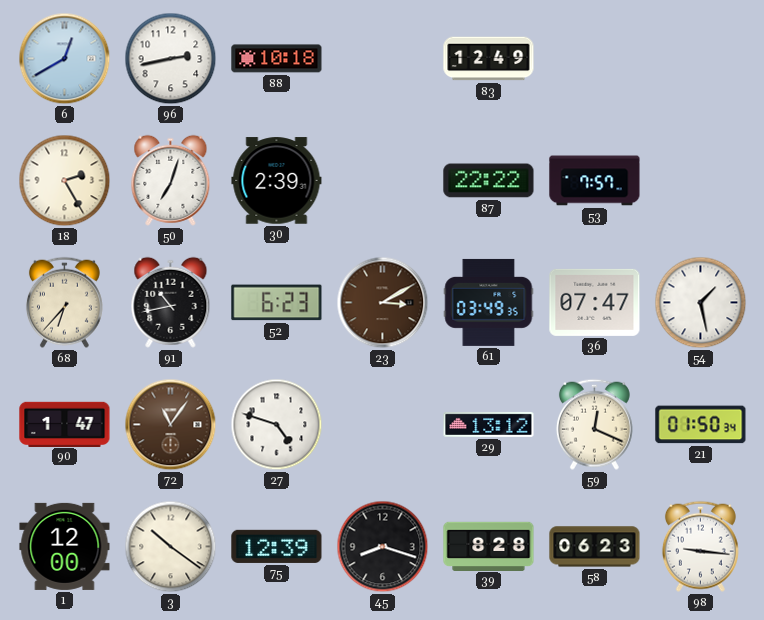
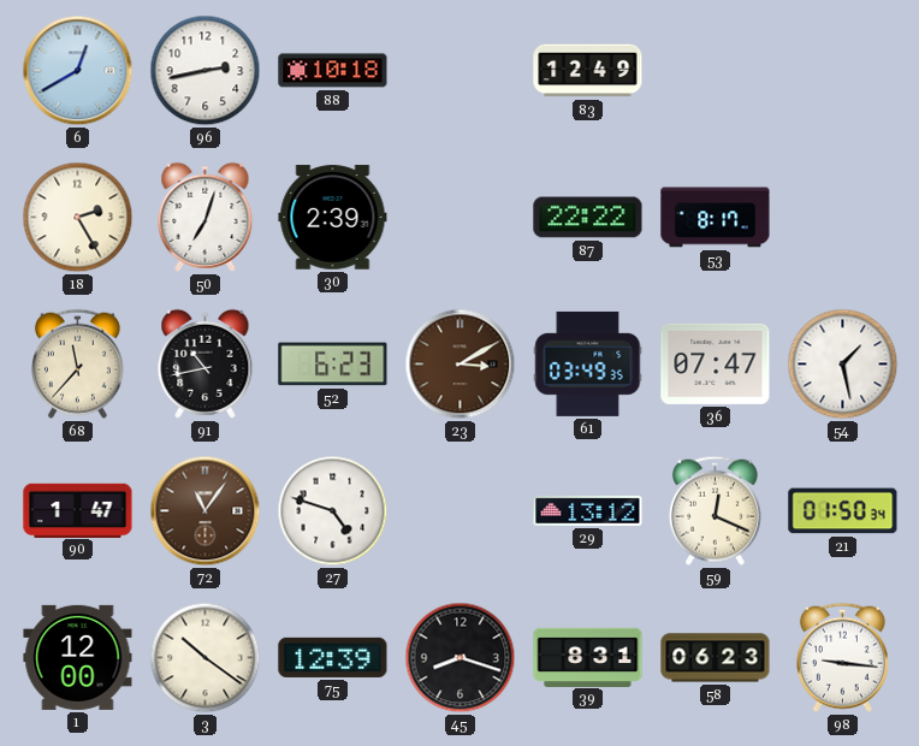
53: 7:57 -> 8:17 (716, 218)
68: 6:37 -> 11:37 (77, 363)
39: 8:28 -> 8:31 (588, 657)
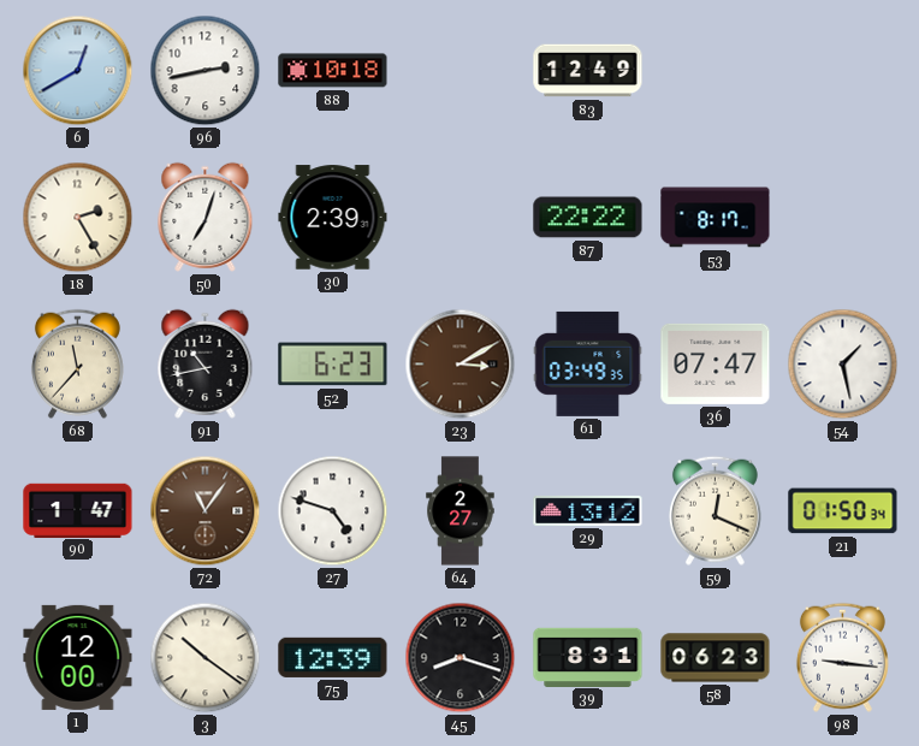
64: none -> 2:27 (461, 511)
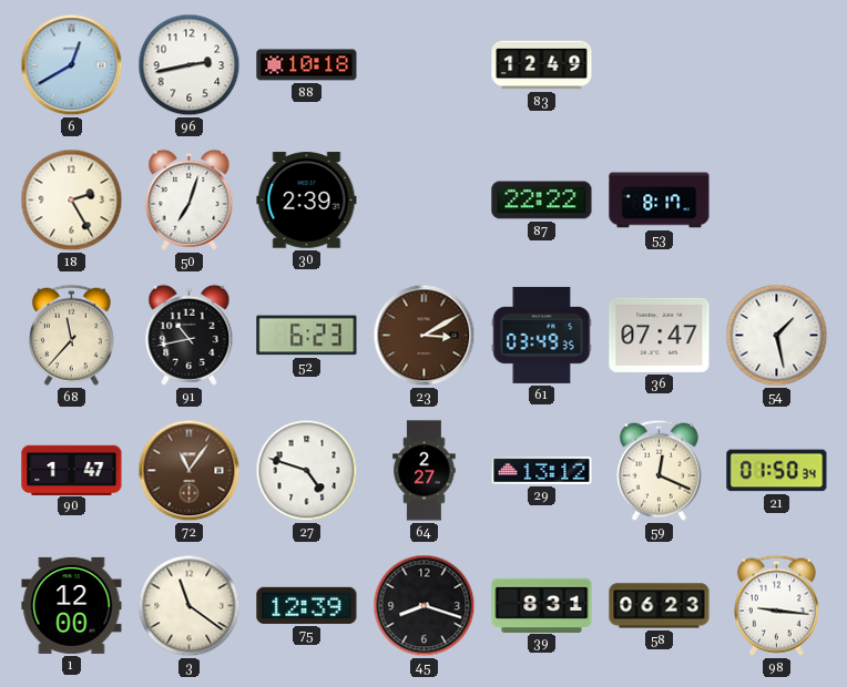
3: 10:21 -> 11:21 (190, 606)
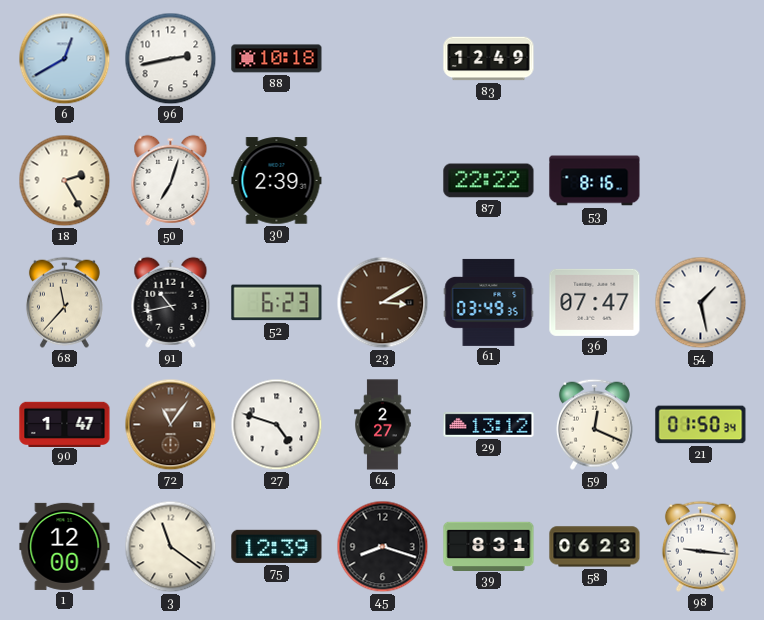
53: 8:17 -> 8:16 (595, 181)
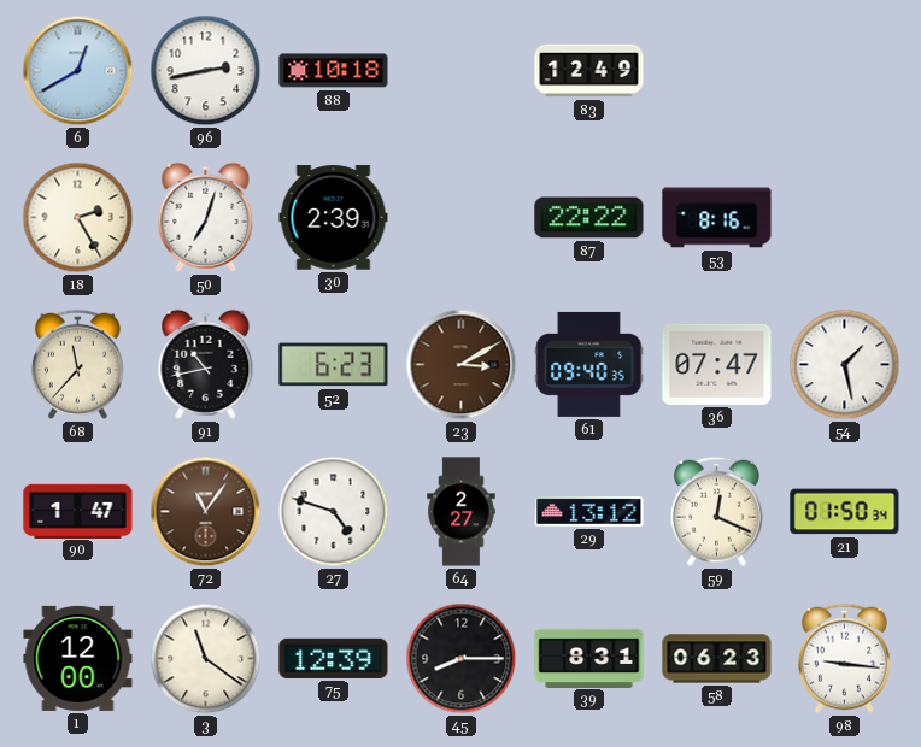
61: 03:49 -> 09:40 (589, 364)
45: 8:18 -> 8:15 (462, 659)
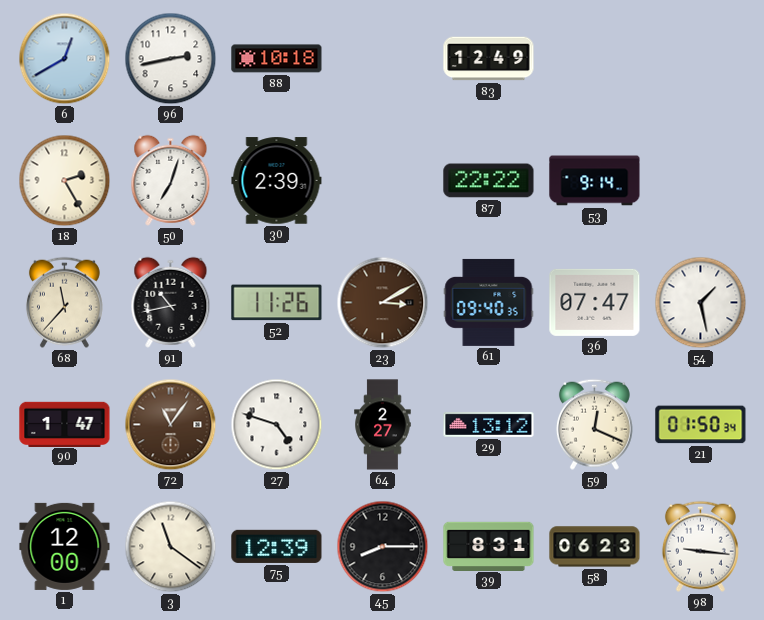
53: 8:16 -> 9:14 (595, 181)
52: 6:23 -> 11:26 (277, 303)
